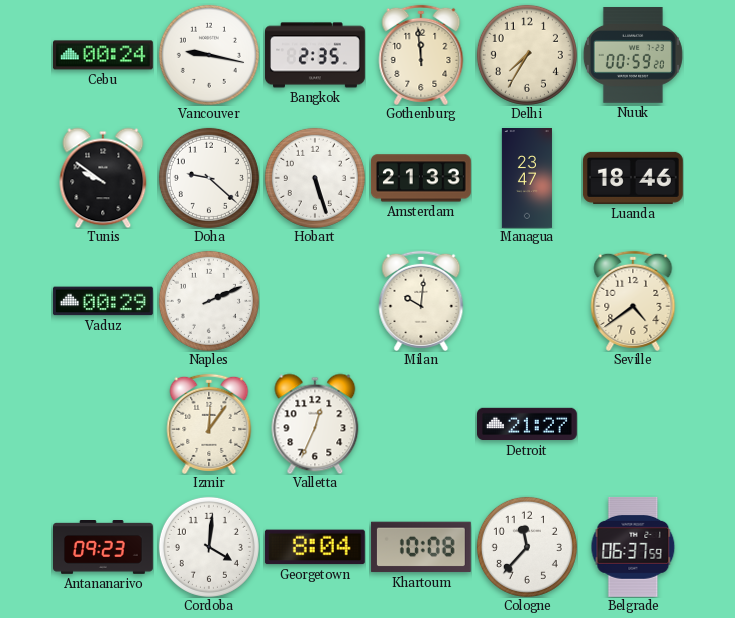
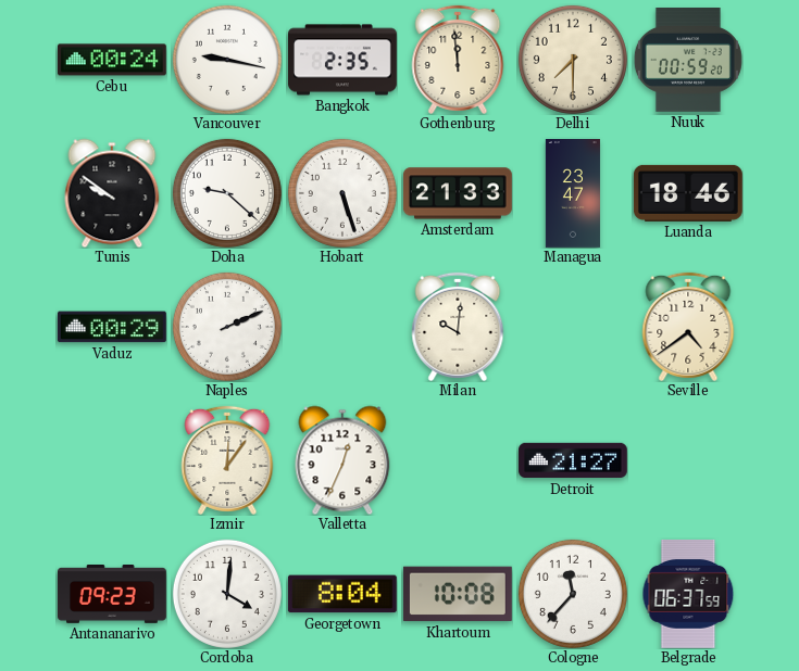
Delhi: 7:35 -> 7:30 (573, 60)
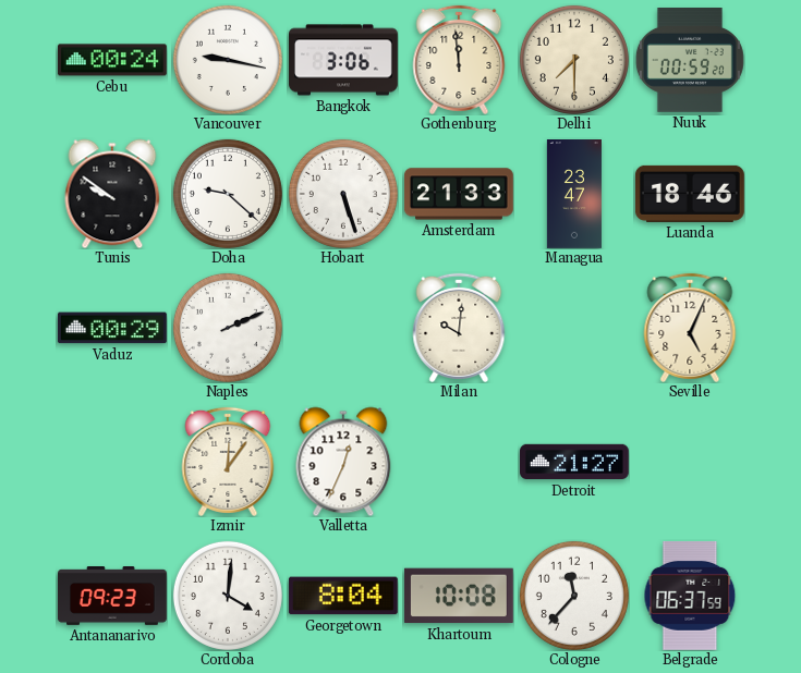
Bangkok: 2:35 -> 3:06 (344, 60)
Seville: 4:39 -> 5:04 (690, 328)
